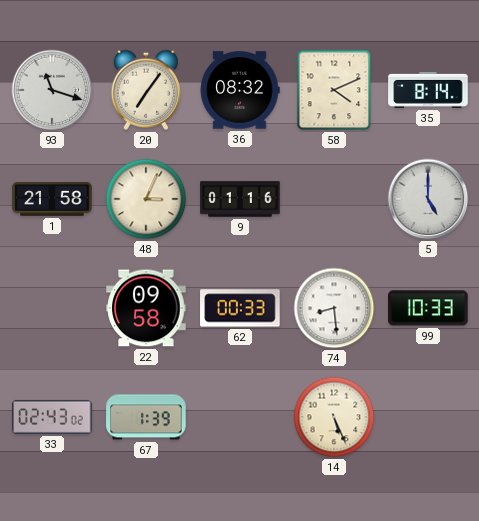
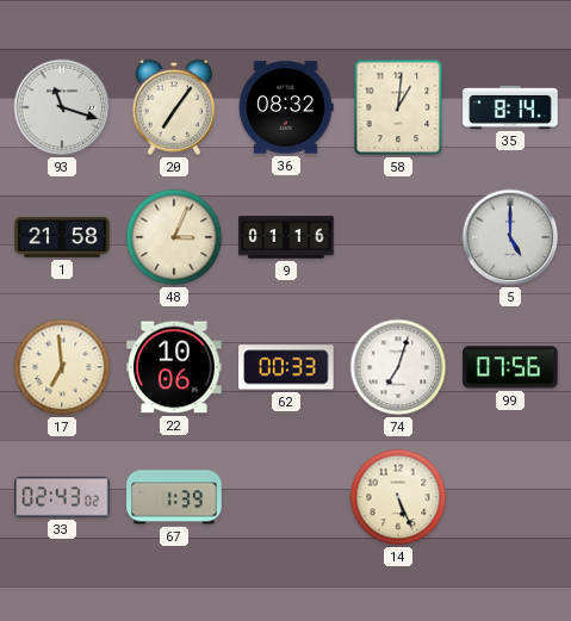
58: 4:11 -> 1:01 (398, 107)
17: none -> 6:59 (62, 367)
22: 09:58 -> 10:06 (174, 367)
74: 8:29 -> 7:03 (398, 367)
99: 10:33 -> 07:56 (510, 367)
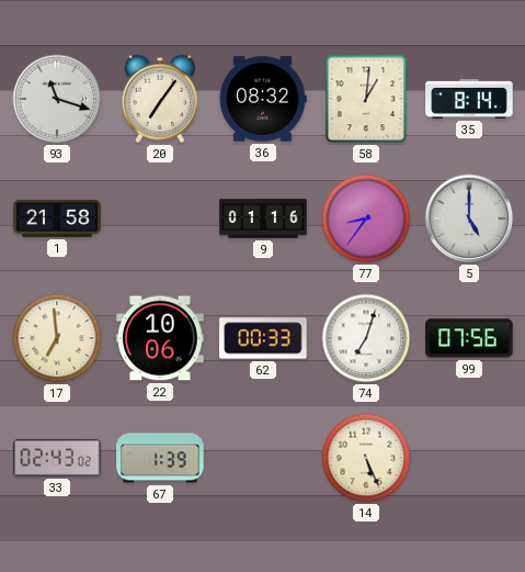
48: 3:04 -> none (174, 237)
77: none -> 8:36 (366, 218)
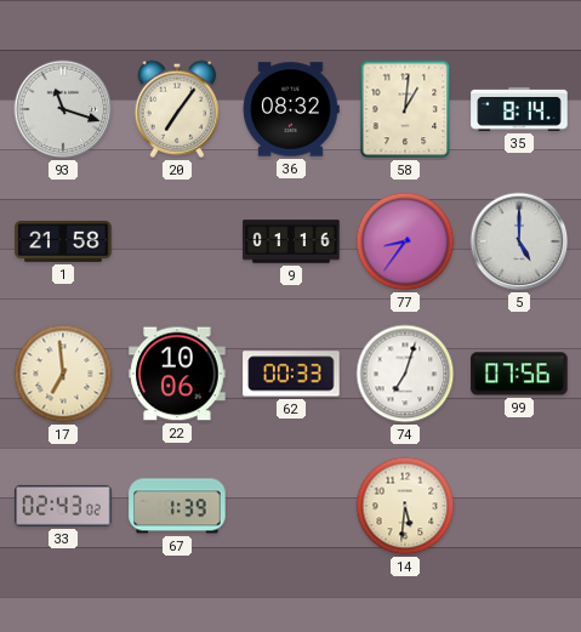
14: 5:26 -> 5:31 (405, 506)
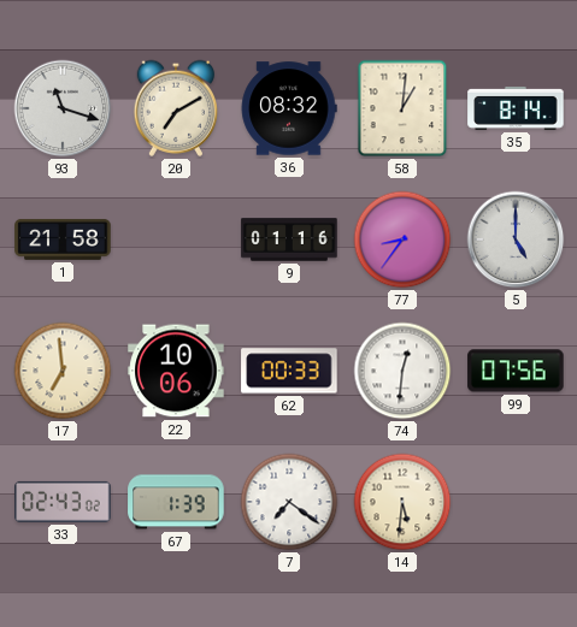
20: 7:06 -> 7:10 (175, 108)
74: 7:03 -> 12:31 (402, 371)
7: none -> 7:21 (289, 502)
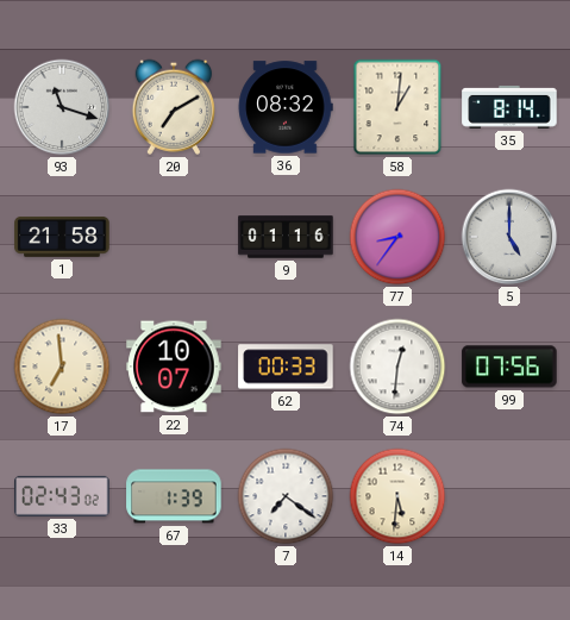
22: 10:06 -> 10:07 (174, 367)
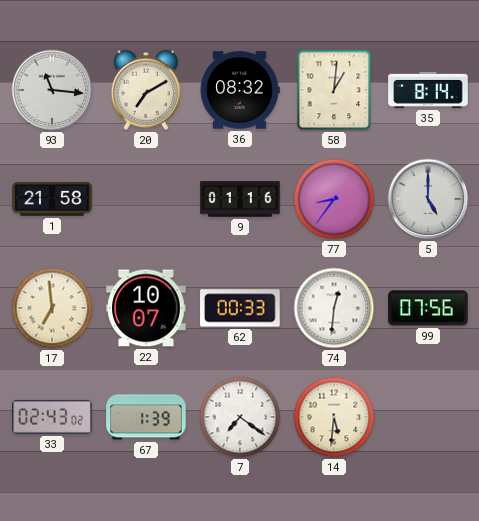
93: 11:18 -> 11:16 (52, 90)
